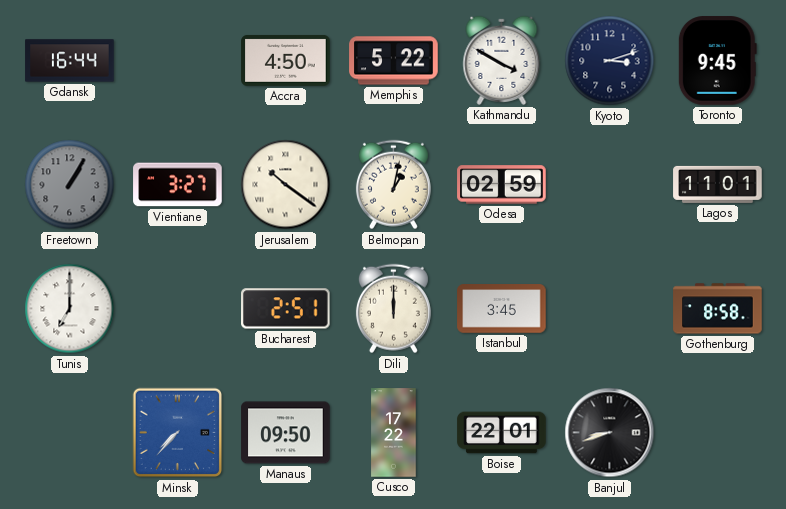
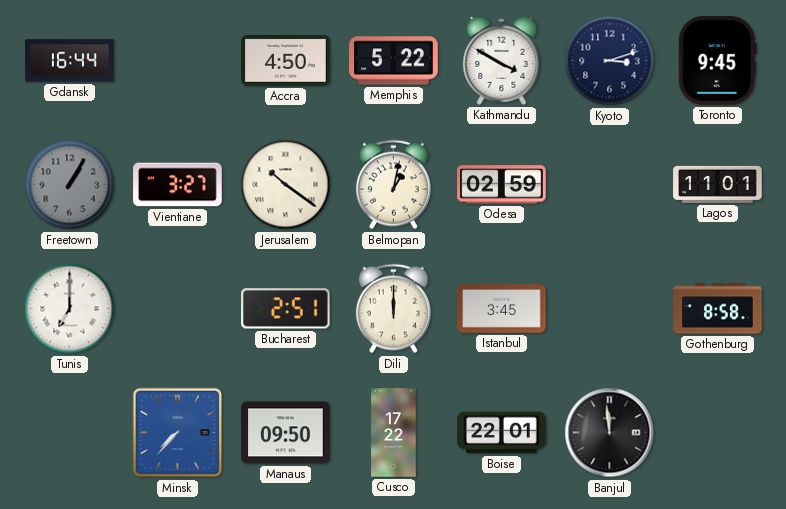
Banjul: 8:42 -> 11:59 (610, 433)
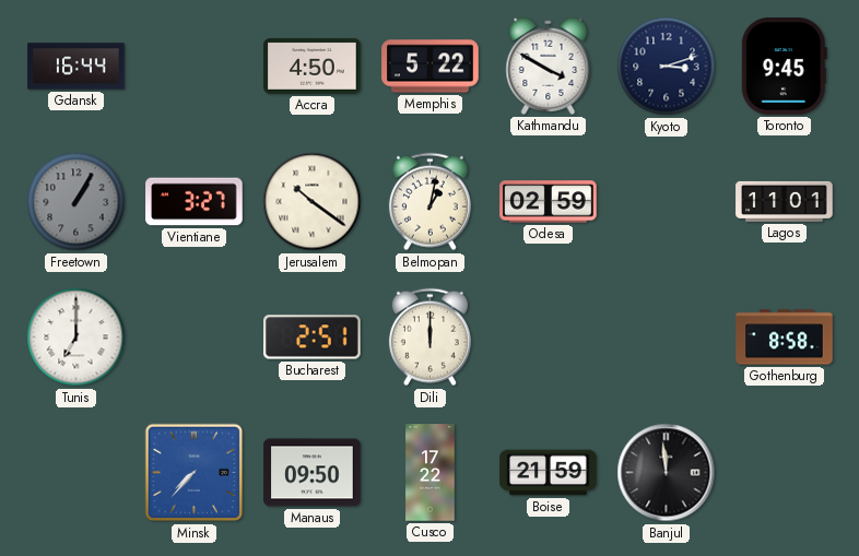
Istanbul: 3:45 -> none (502, 309)
Boise: 22:01 -> 21:59 (549, 473)
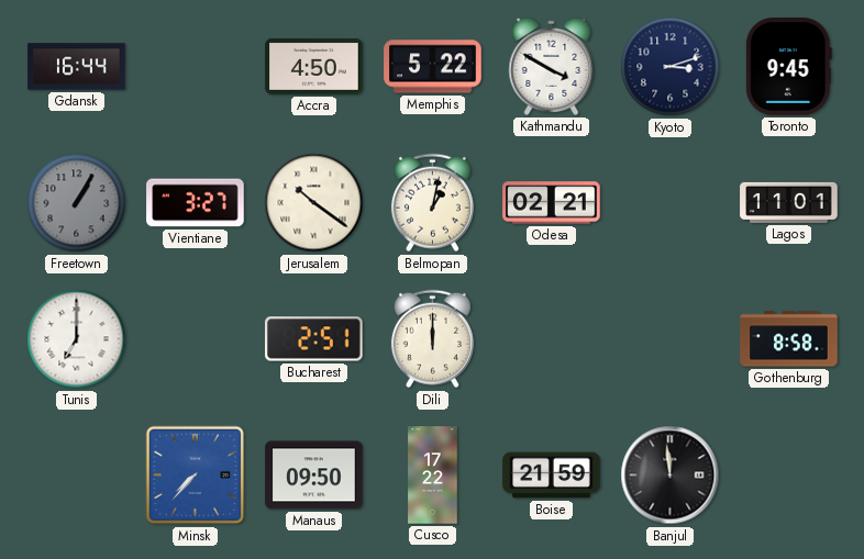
Odesa: 02:59 -> 02:21 (552, 203)
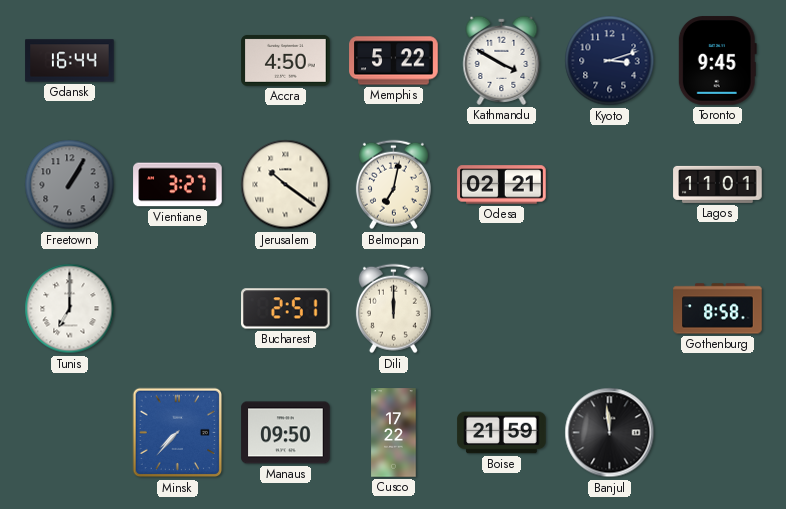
Belmopan: 1:02 -> 7:02 (393, 185)
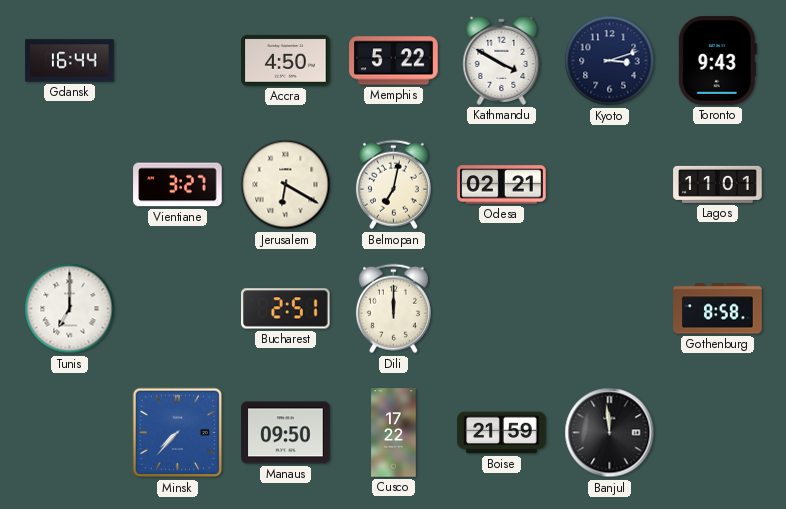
Toronto: 9:45 -> 9:43 (717, 61)
Freetown: 1:05 -> none (70, 185)
Jerusalem: 10:21 -> 6:20 (286, 185)
